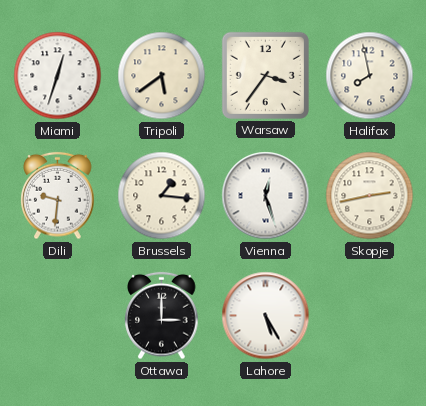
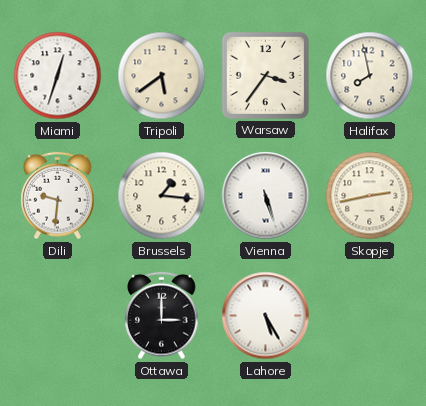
Vienna: 12:27 -> 5:27 (266, 196)
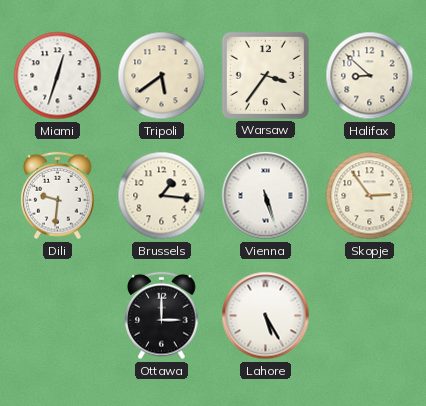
Halifax: 7:58 -> 8:52 (370, 76)
Skopje: 2:43 -> 2:54 (370, 196)
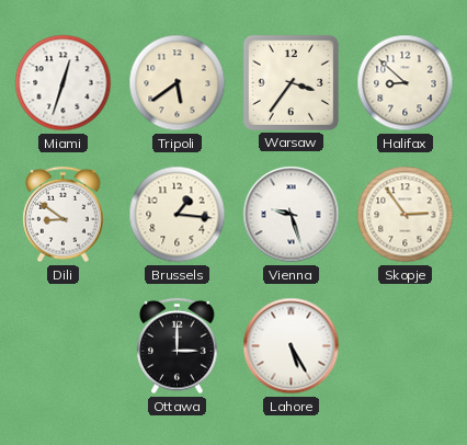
Dili: 9:31 -> 8:51 (64, 215)
Vienna: 5:27 -> 9:27 (292, 215)
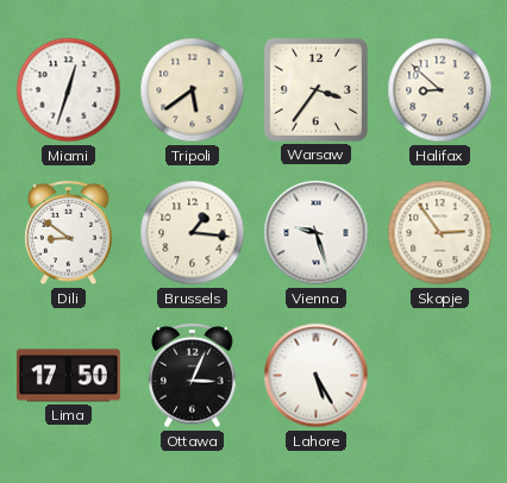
Lima: none -> 17:50 (69, 376)
Ottawa: 3:00 -> 3:04 (193, 376)
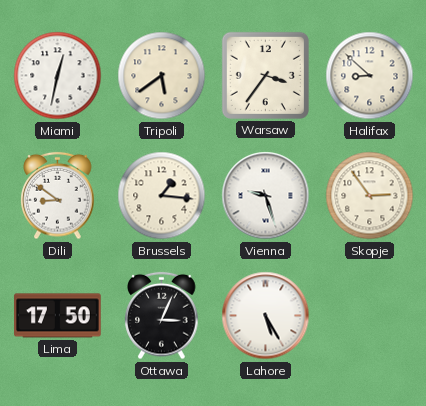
Miami: 12:33 -> 12:32 (58, 76)
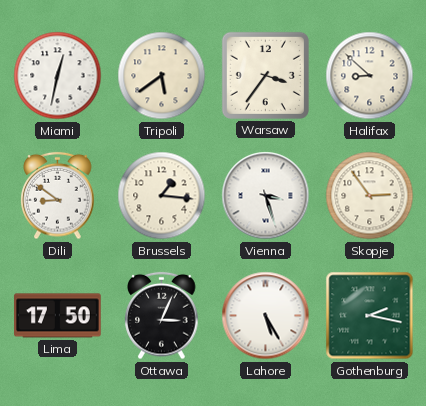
Vienna: 9:27 -> 3:27 (266, 196)
Gothenburg: none -> 2:17 (370, 316)
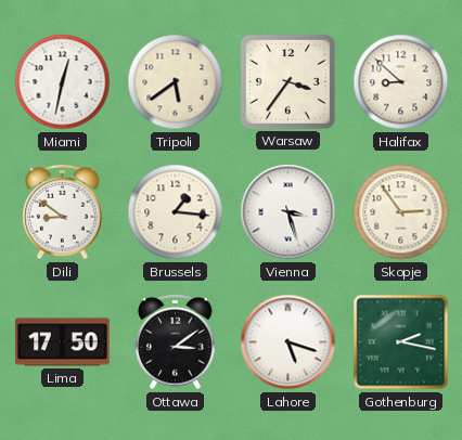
Ottawa: 3:04 -> 3:09 (176, 342)
Lahore: 5:25 -> 5:18 (288, 342)
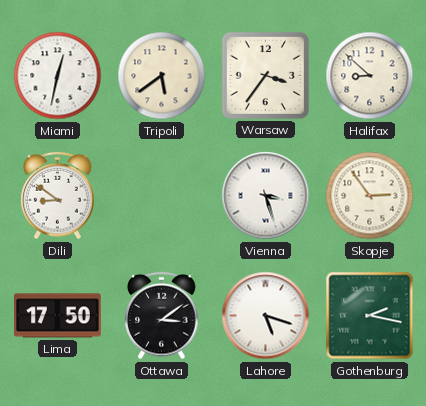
Brussels: 1:16 -> none (176, 212)
